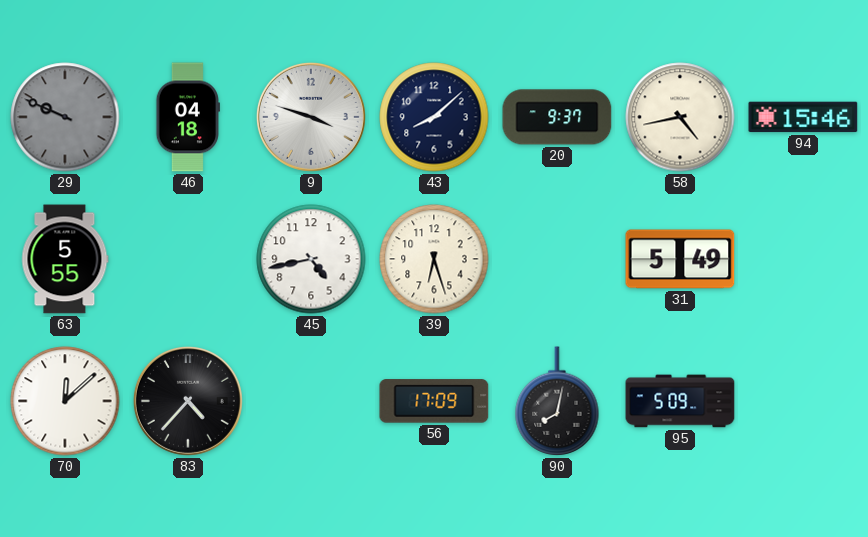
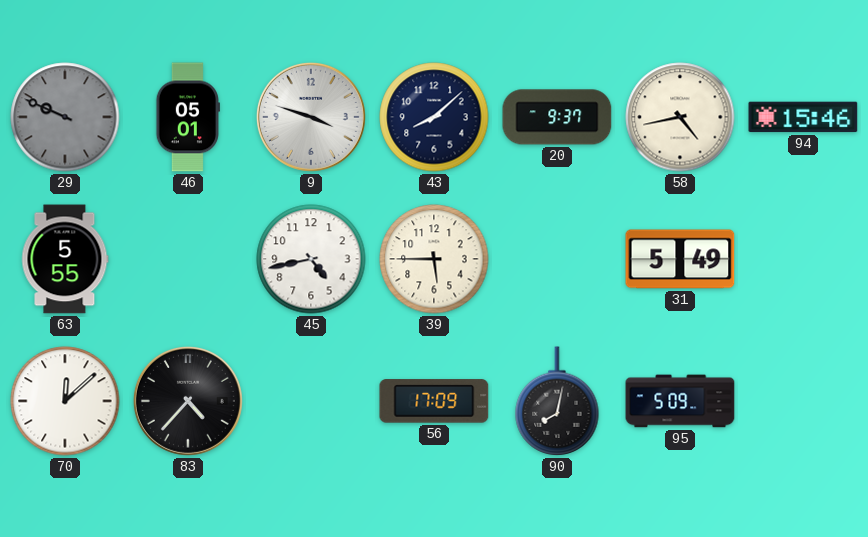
46: 04:18 -> 05:01 (188, 117)
39: 6:27 -> 5:45 (434, 259)
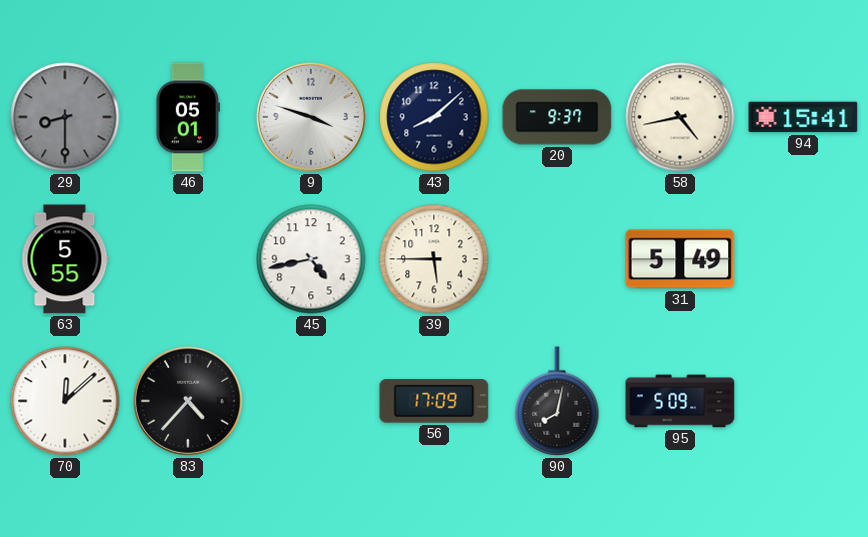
29: 9:49 -> 8:30 (65, 117)
94: 15:46 -> 15:41 (803, 117)
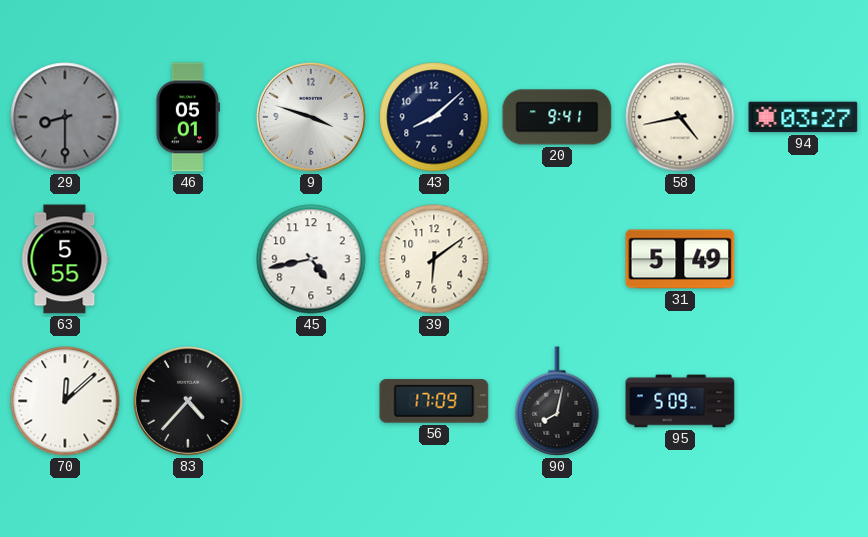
20: 9:37 -> 9:41 (557, 117)
94: 15:41 -> 03:27 (803, 117)
39: 5:45 -> 6:09 (434, 259)
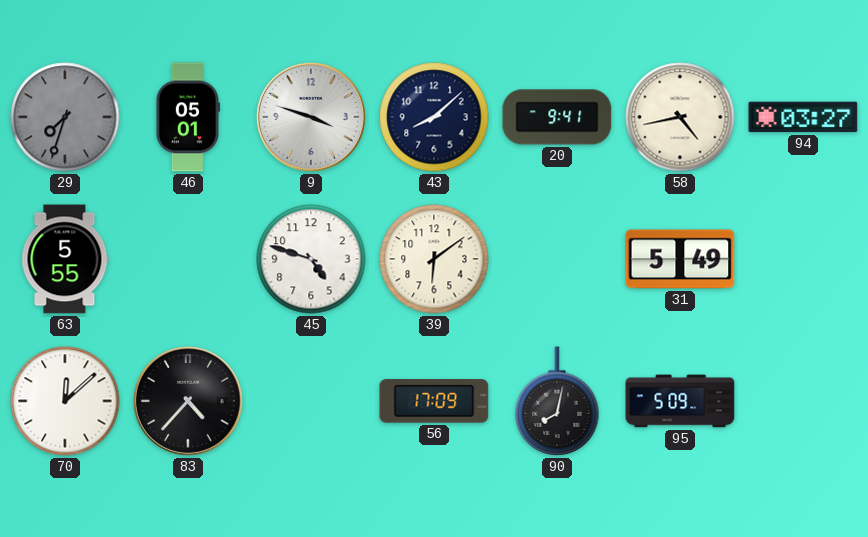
29: 8:30 -> 7:33 (65, 117)
45: 4:43 -> 4:48 (311, 259)
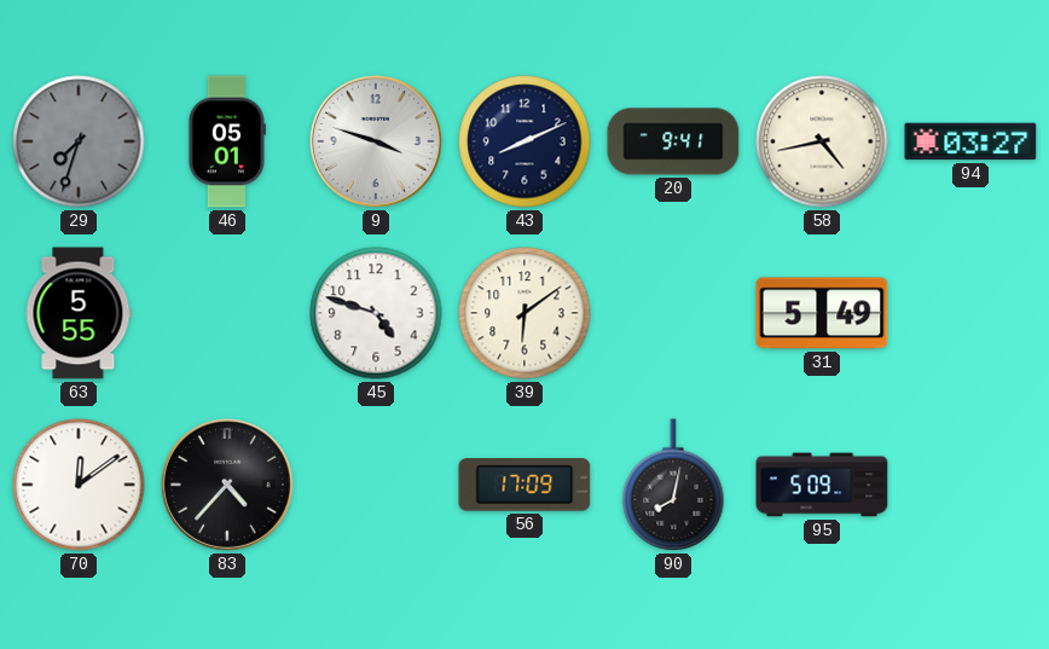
43: 8:08 -> 8:11 (524, 141)
70: 12:08 -> 12:09 (79, 485)
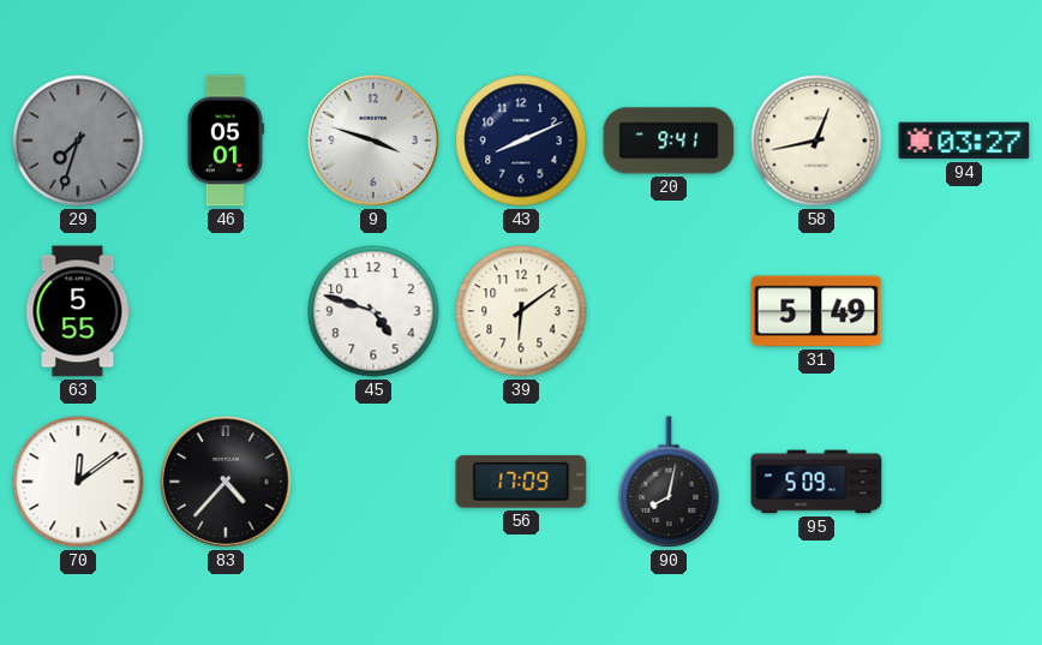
58: 4:43 -> 12:43 (816, 141)
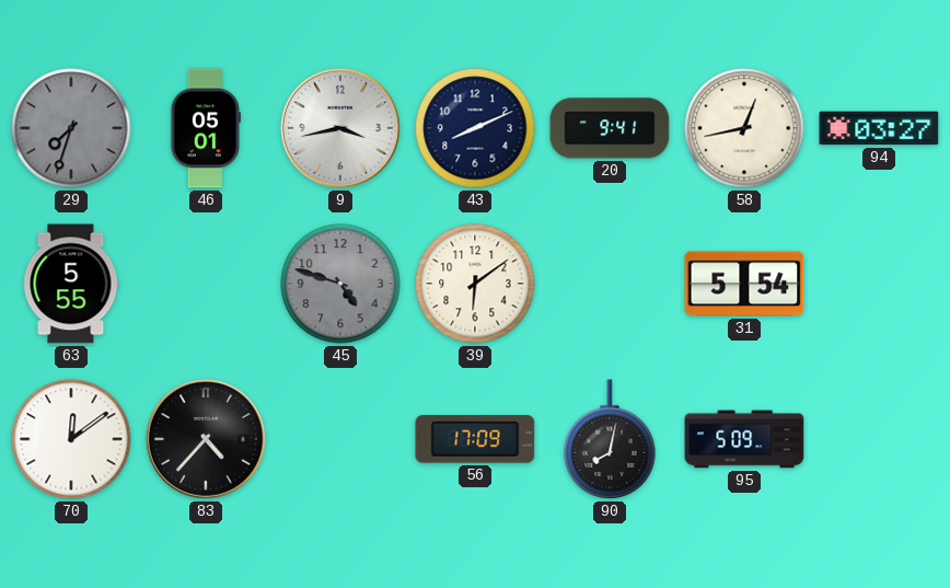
9: 3:48 -> 3:43 (340, 128)
45 dial: white -> grey (340, 284)
31: 5:49 -> 5:54 (744, 284)
